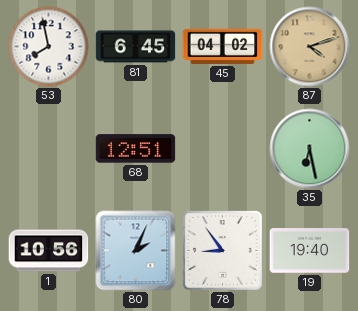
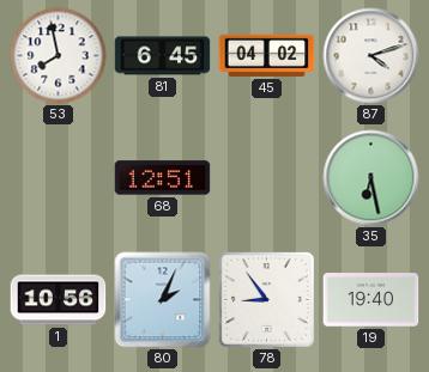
87 dial: champagne -> white (371, 56)
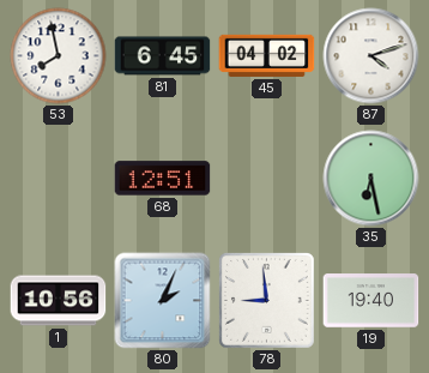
78: 8:54 -> 8:59 (267, 301)
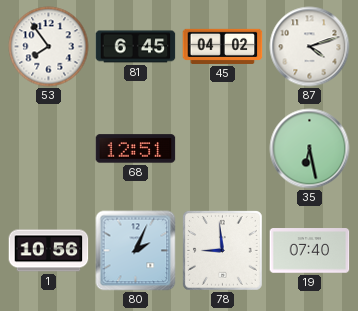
53: 7:58 -> 7:54 (49, 47)
19: 19:40 -> 07:40 (310, 251)
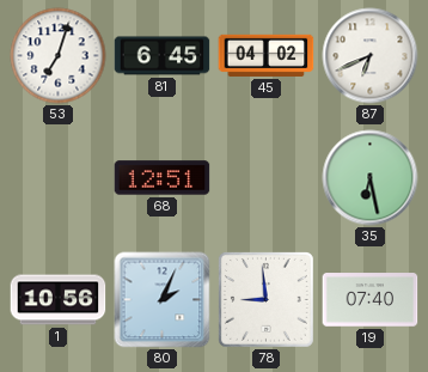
53: 7:54 -> 7:03 (59, 56)
87: 4:12 -> 6:41 (371, 56)
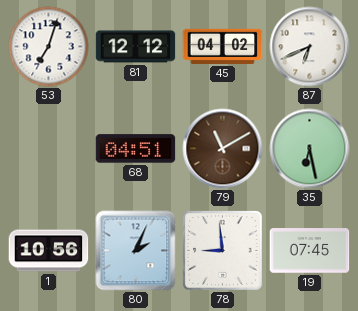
81: 6:45 -> 12:12 (136, 47)
68: 12:51 -> 04:51 (136, 149)
79: none -> 11:10 (223, 149)
19: 07:40 -> 07:45 (310, 251)
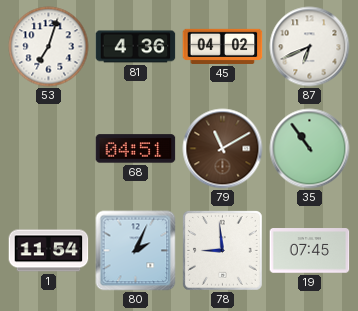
81: 12:12 -> 4:36 (136, 47)
35: 6:28 -> 10:54 (310, 149)
1: 10:56 -> 11:54 (49, 251)
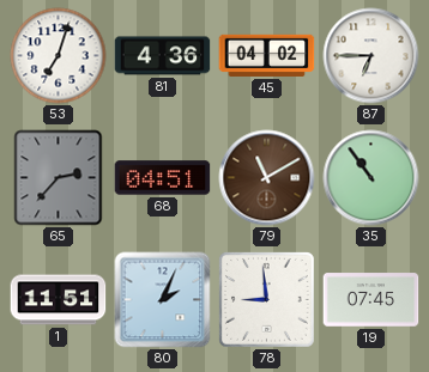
87: 6:41 -> 6:45 (371, 56)
65: none -> 2:37 (59, 178)
1: 11:54 -> 11:51 (59, 300)
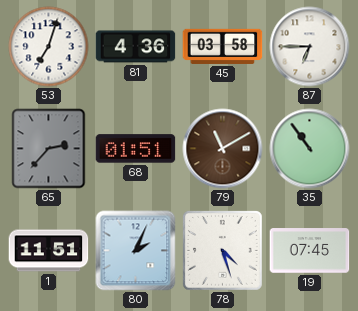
45: 04:02 -> 03:58 (223, 46)
68: 04:51 -> 01:51 (136, 149)
78: 8:59 -> 4:27 (223, 251)
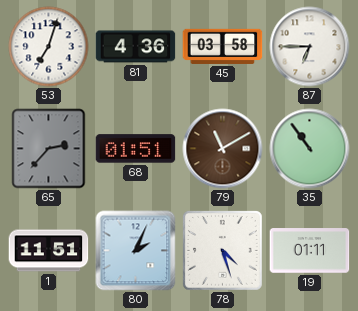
19: 07:45 -> 01:11 (310, 251)
